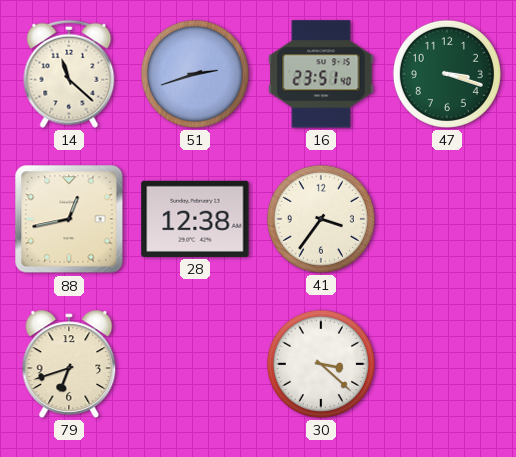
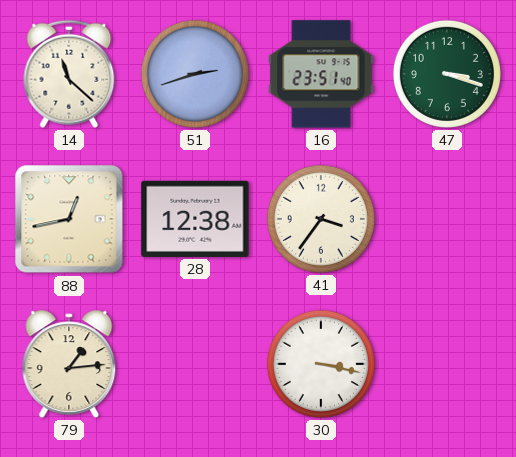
79: 6:42 -> 1:14 (69, 364)
30: 3:22 -> 3:17 (321, 364)
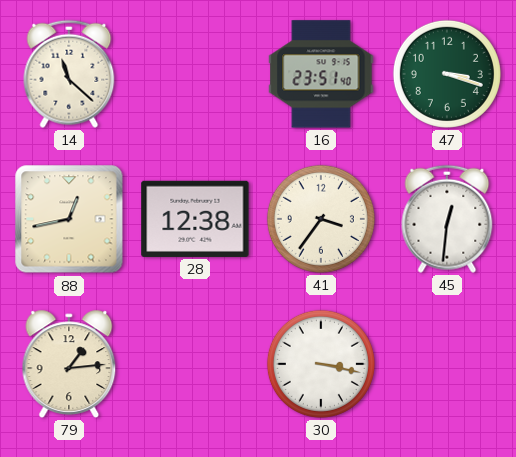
51: 2:42 -> none (195, 74)
45: none -> 12:31 (447, 219)
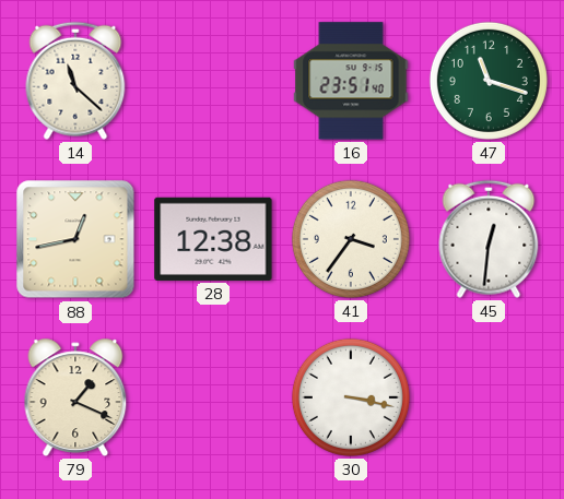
47: 3:18 -> 11:18 (489, 81)
79: 1:14 -> 1:19 (75, 397)
